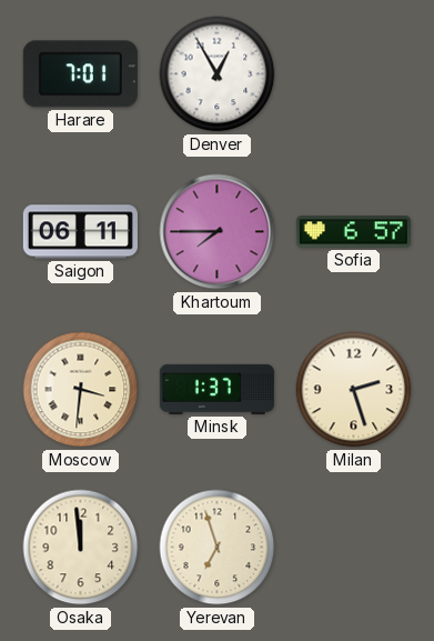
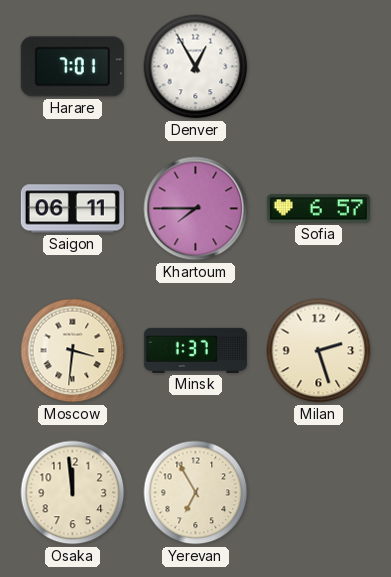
Yerevan: 6:57 -> 6:55 (196, 493)
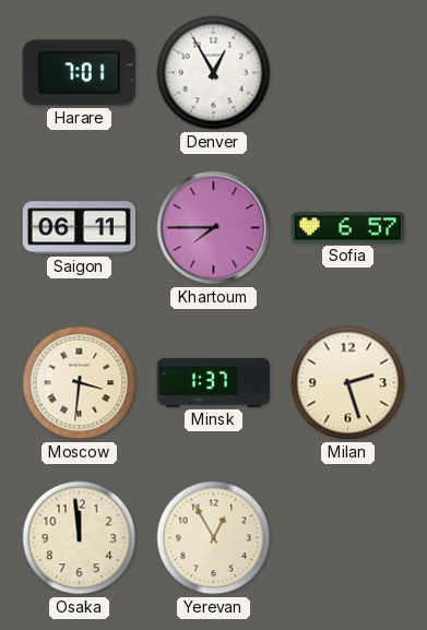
Yerevan: 6:55 -> 12:55 (214, 538)
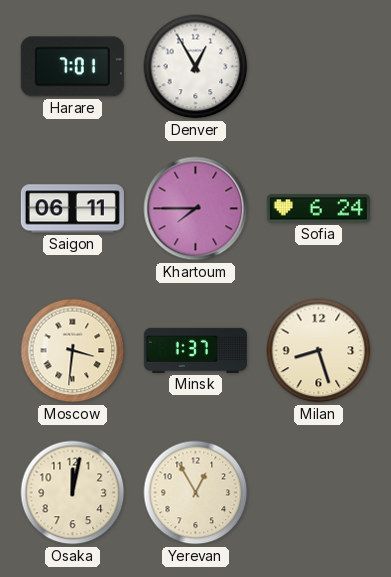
Sofia: 6:57 -> 6:24 (318, 209)
Milan: 2:27 -> 8:27 (319, 351)
Osaka: 11:59 -> 12:02 (73, 493)
